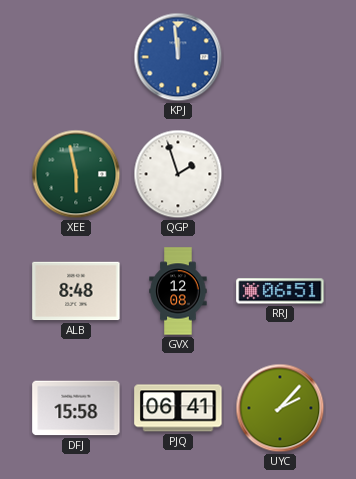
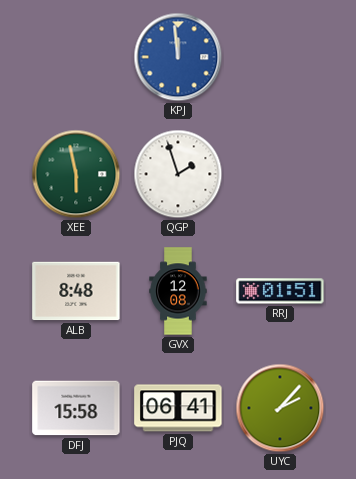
RRJ: 06:51 -> 01:51 (280, 291)
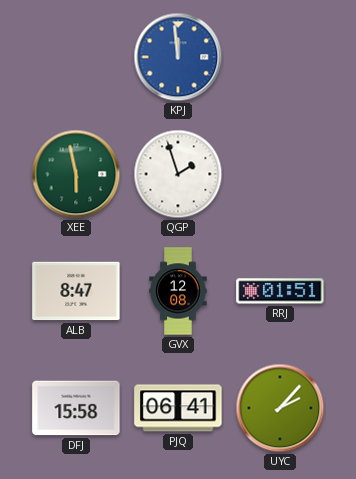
ALB: 8:48 -> 8:47 (76, 291)
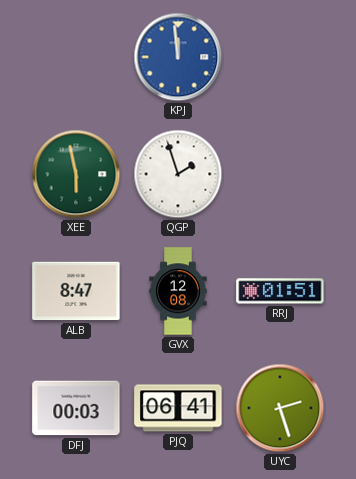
DFJ: 15:58 -> 00:03 (76, 408)
UYC: 2:07 -> 2:27 (280, 408)
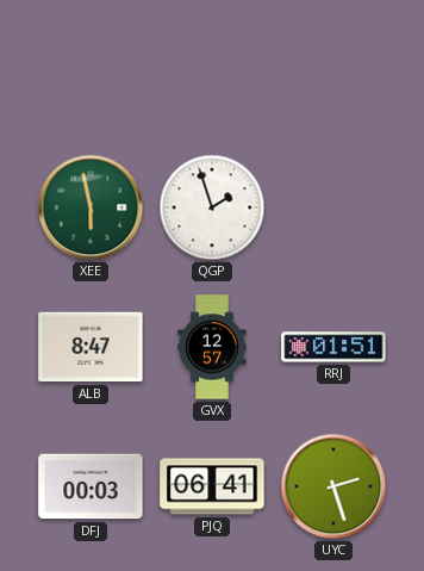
KPJ: 11:59 -> none (178, 57)
GVX: 12:08 -> 12:57 (212, 347)
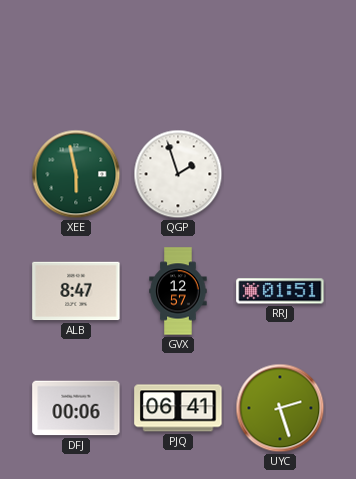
DFJ: 00:03 -> 00:06 (76, 408)
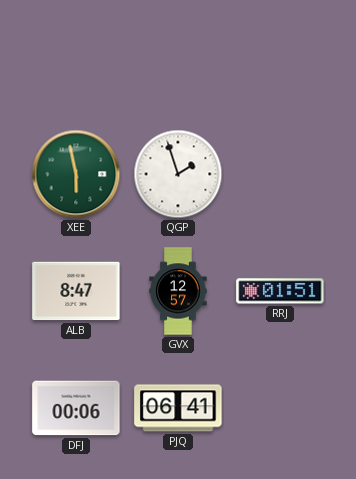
UYC: 2:27 -> none (280, 408)
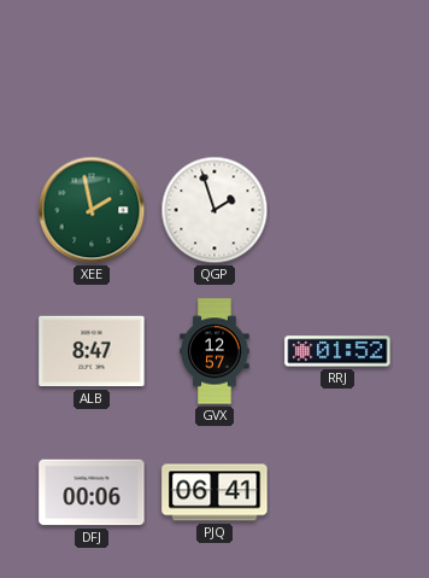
XEE: 5:58 -> 1:58 (92, 210)
RRJ: 01:51 -> 01:52 (337, 351)
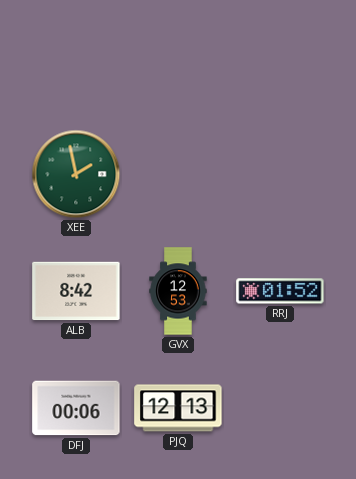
QGP: 1:57 -> none (214, 210)
ALB: 8:47 -> 8:42 (76, 291)
GVX: 12:57 -> 12:53 (178, 291)
PJQ: 06:41 -> 12:13 (178, 408)
